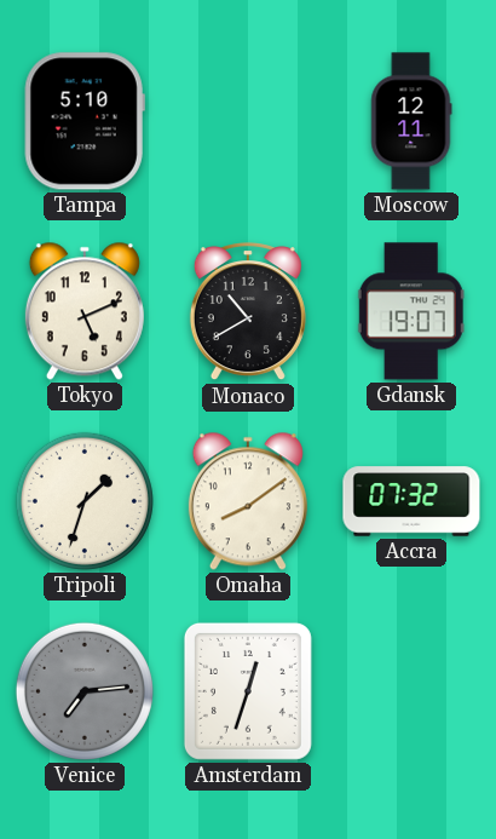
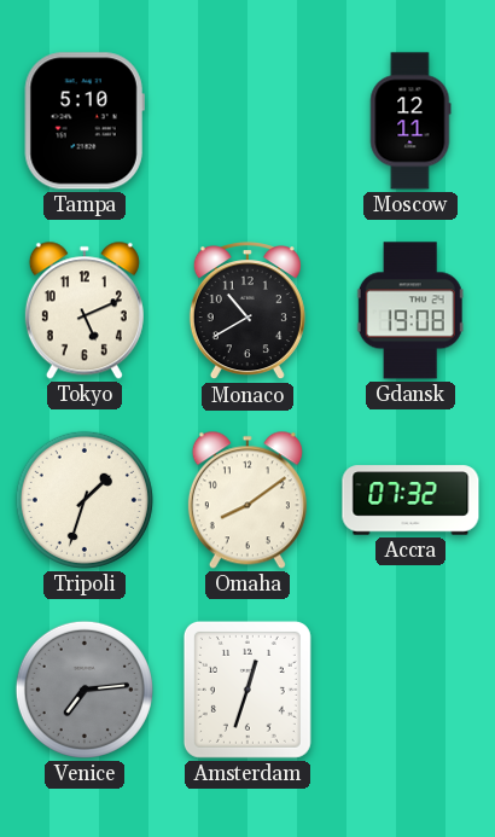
Gdansk: 19:07 -> 19:08 (410, 310)
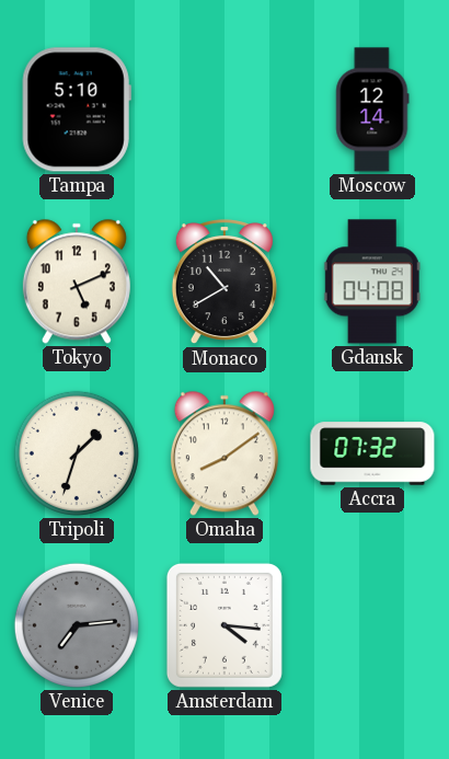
Moscow: 12:11 -> 12:14 (372, 110)
Gdansk: 19:08 -> 04:08 (372, 281)
Amsterdam: 12:33 -> 4:16 (225, 625)
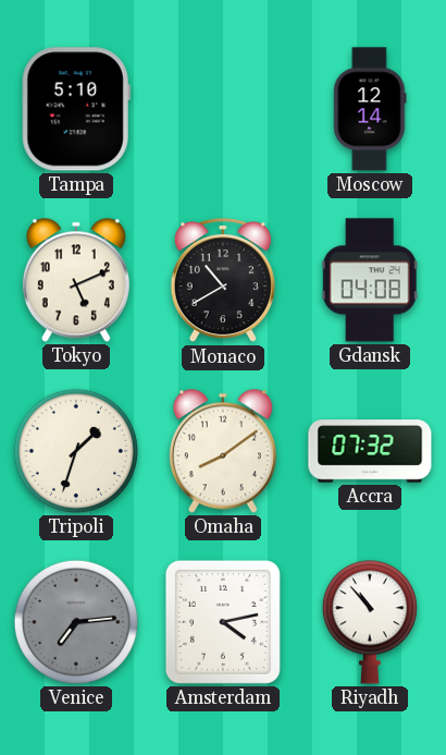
Amsterdam: 4:16 -> 4:13 (223, 622)
Riyadh: none -> 10:53 (370, 622)
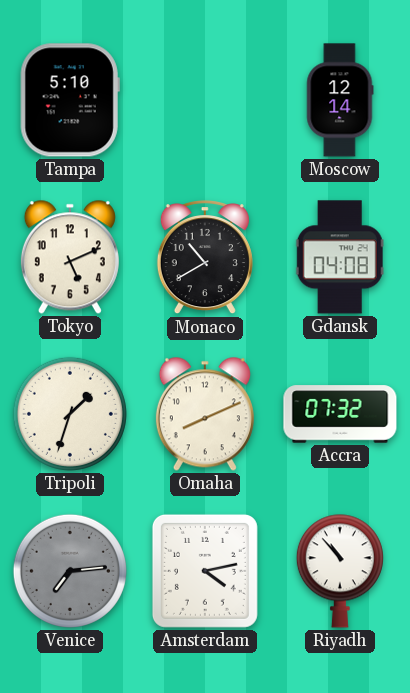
Omaha: 8:09 -> 8:11 (205, 414)
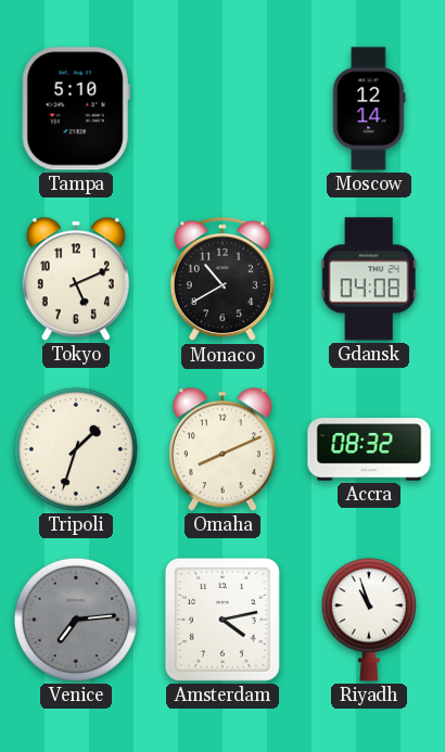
Accra: 07:32 -> 08:32 (369, 449)
Riyadh: 10:53 -> 10:57 (369, 620)
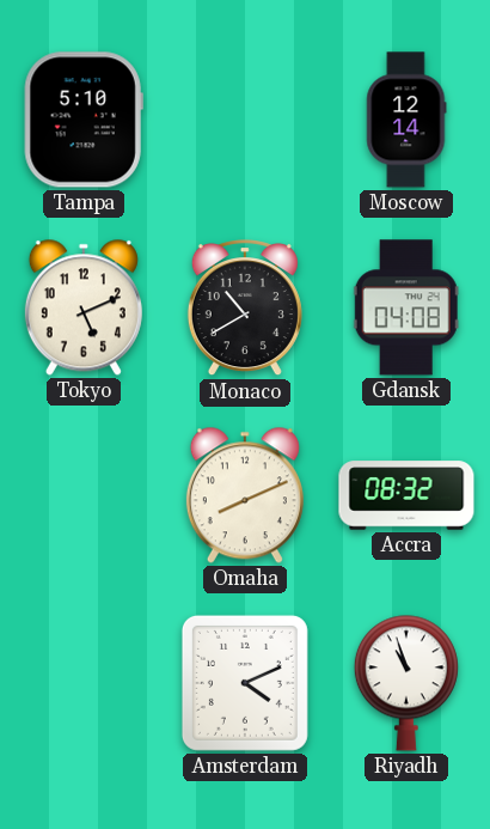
Tripoli: 1:33 -> none (76, 449)
Venice: 7:14 -> none (76, 620)
Amsterdam: 4:13 -> 4:11 (245, 683)
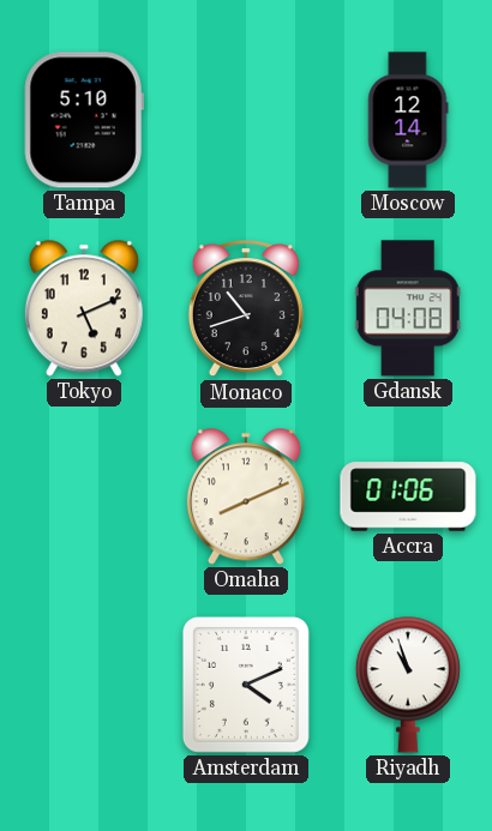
Monaco: 10:40 -> 10:42 (246, 309)
Accra: 08:32 -> 01:06 (408, 496)
